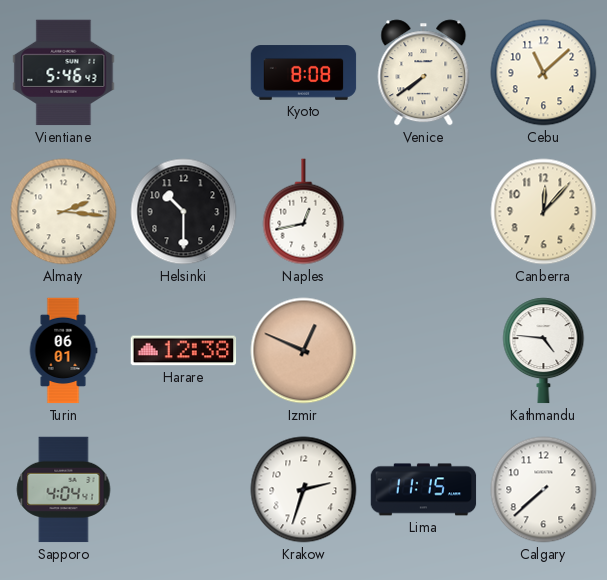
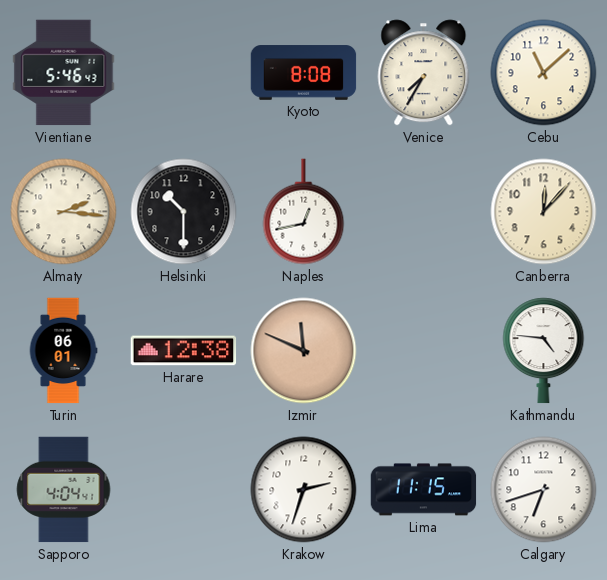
Venice: 7:39 -> 7:35 (424, 73)
Izmir: 12:49 -> 11:49 (304, 351)
Calgary: 7:38 -> 6:42 (544, 490)
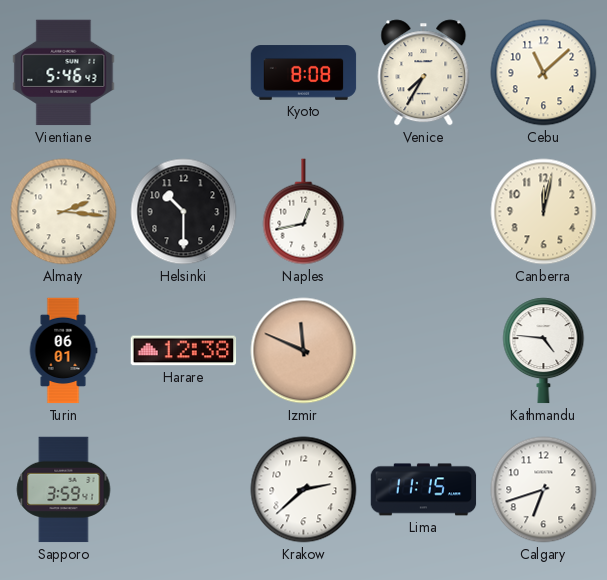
Canberra: 12:07 -> 12:02 (544, 212)
Sapporo: 4:04 -> 3:59 (64, 490)
Krakow: 2:33 -> 2:38 (304, 490)
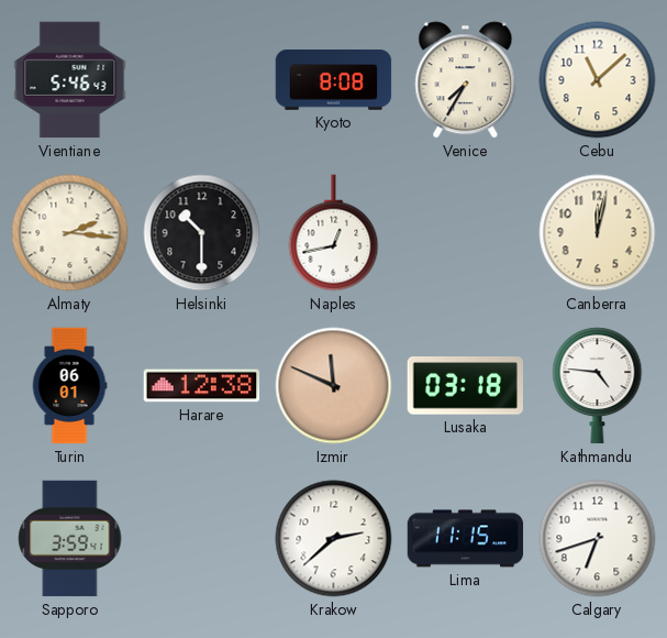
Lusaka: none -> 03:18 (465, 386)
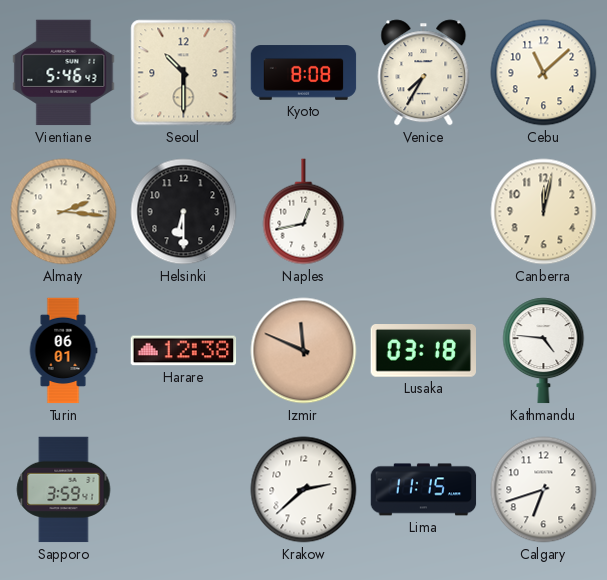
Seoul: none -> 10:30 (184, 73)
Helsinki: 10:30 -> 6:30 (184, 212)
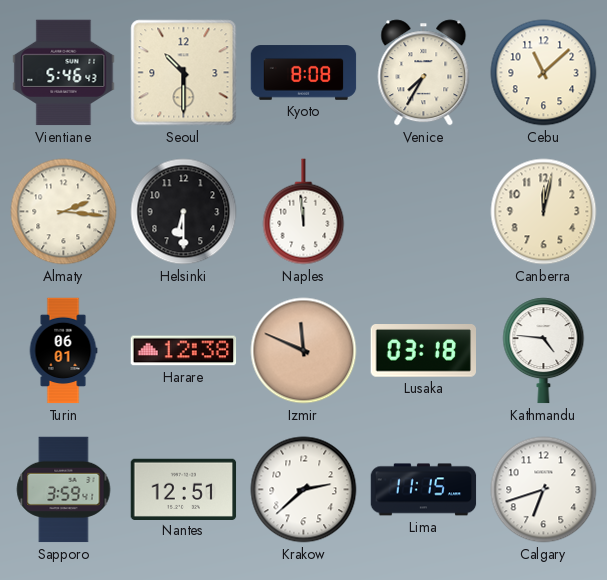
Naples: 12:43 -> 11:59 (304, 212)
Nantes: none -> 12:51 (184, 489)
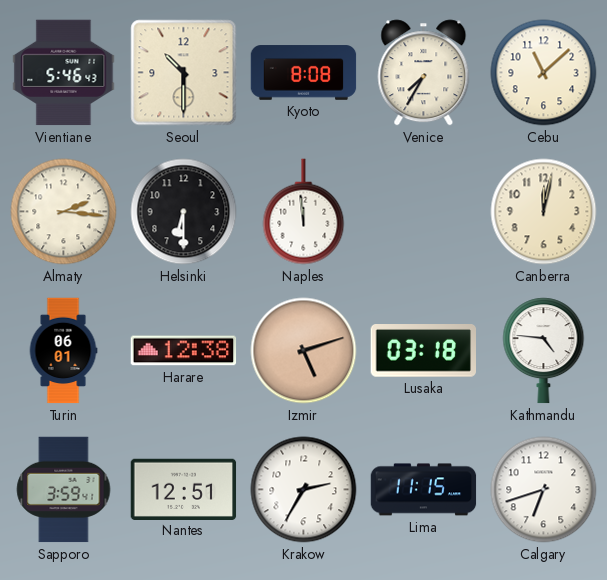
Izmir: 11:49 -> 5:12 (304, 351)
Krakow: 2:38 -> 2:35 (304, 490)
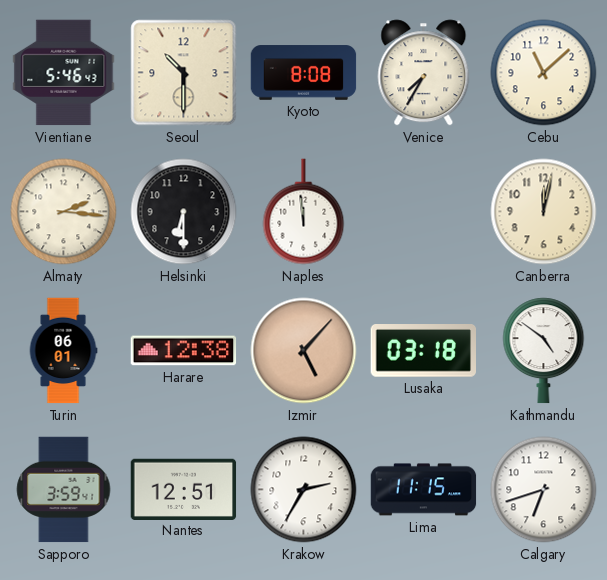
Izmir: 5:12 -> 5:07 (304, 351)
Kathmandu: 4:46 -> 4:51 (544, 351)
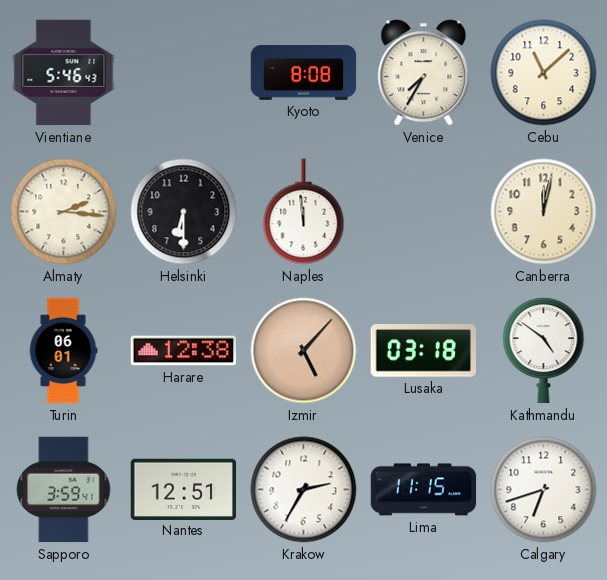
Seoul: 10:30 -> none (184, 73)
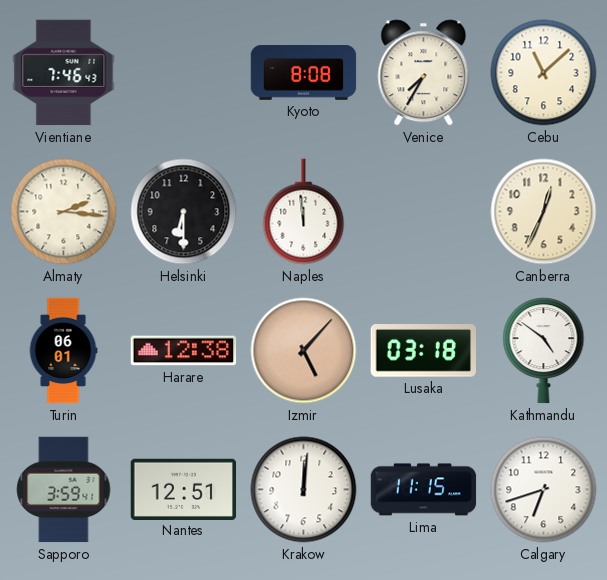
Vientiane: 5:46 -> 7:46 (64, 73)
Canberra: 12:02 -> 12:34 (544, 212)
Krakow: 2:35 -> 12:01 (304, 490)
